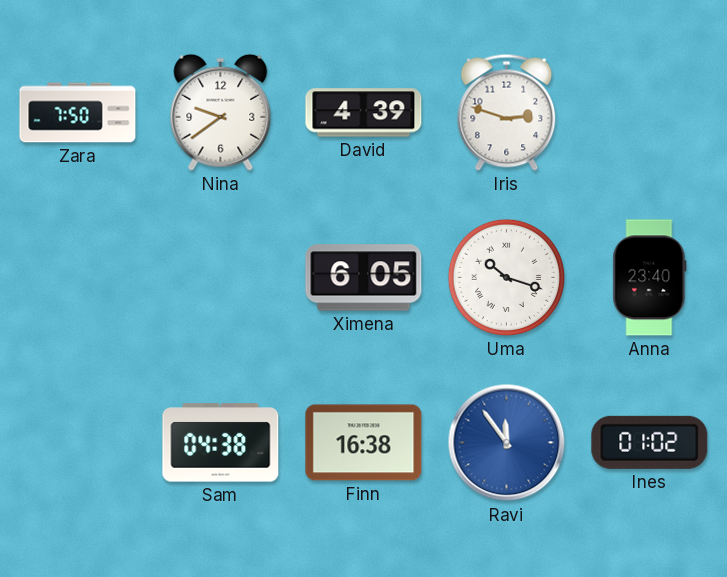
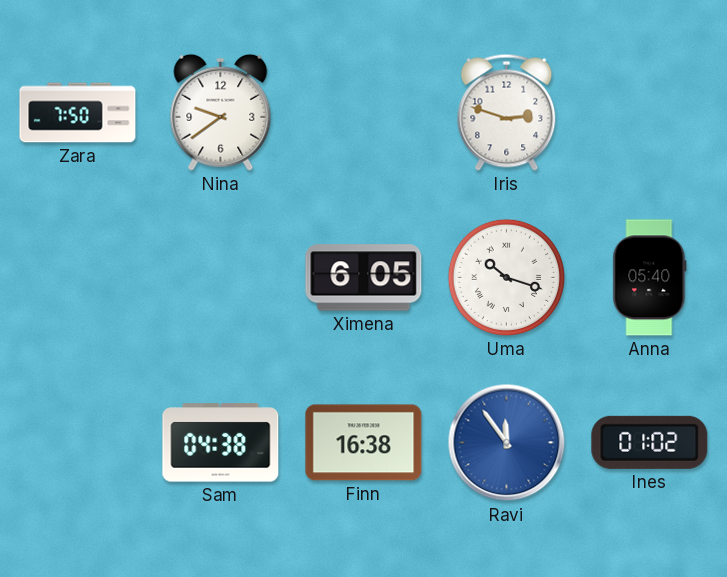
David: 4:39 -> none (364, 113)
Anna: 23:40 -> 05:40 (650, 278)
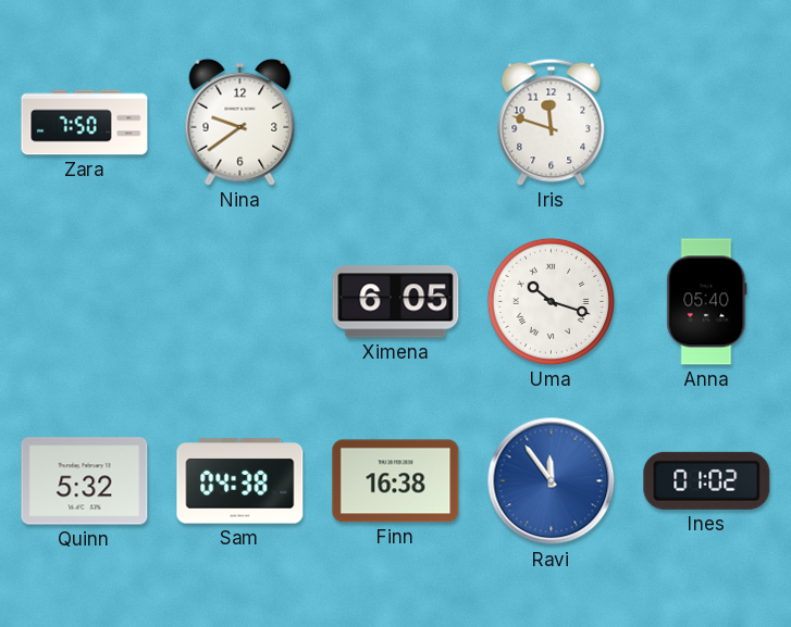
Iris: 2:48 -> 11:48 (552, 122)
Quinn: none -> 5:32 (85, 481)
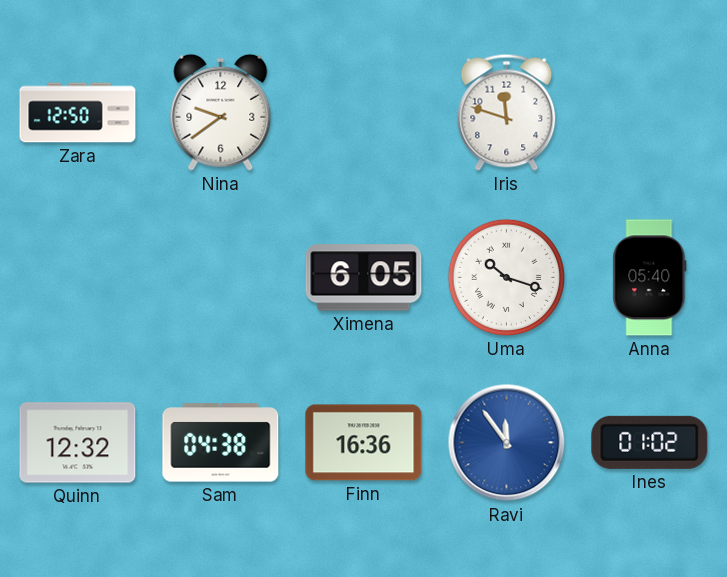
Zara: 7:50 -> 12:50 (78, 113)
Quinn: 5:32 -> 12:32 (78, 443)
Finn: 16:38 -> 16:36 (364, 443)
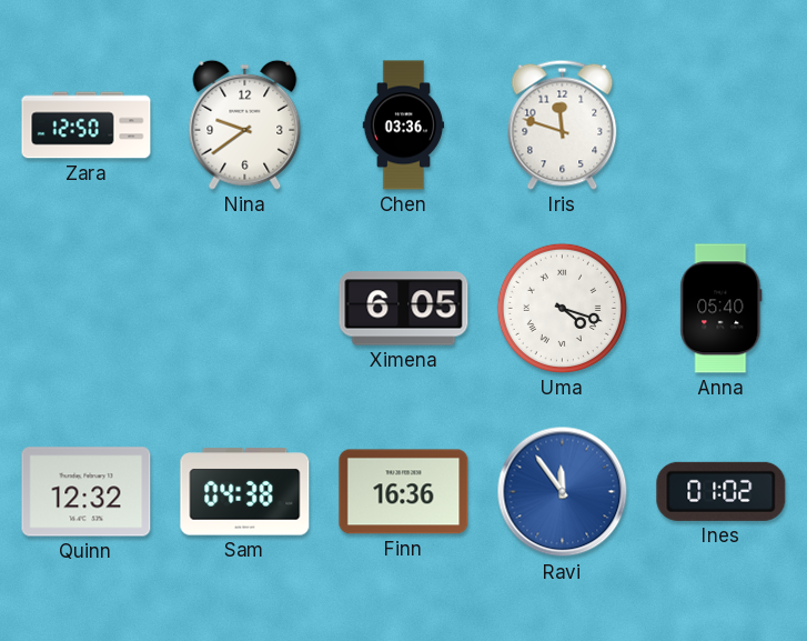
Chen: none -> 03:36 (404, 126)
Uma: 10:18 -> 4:18 (562, 308)
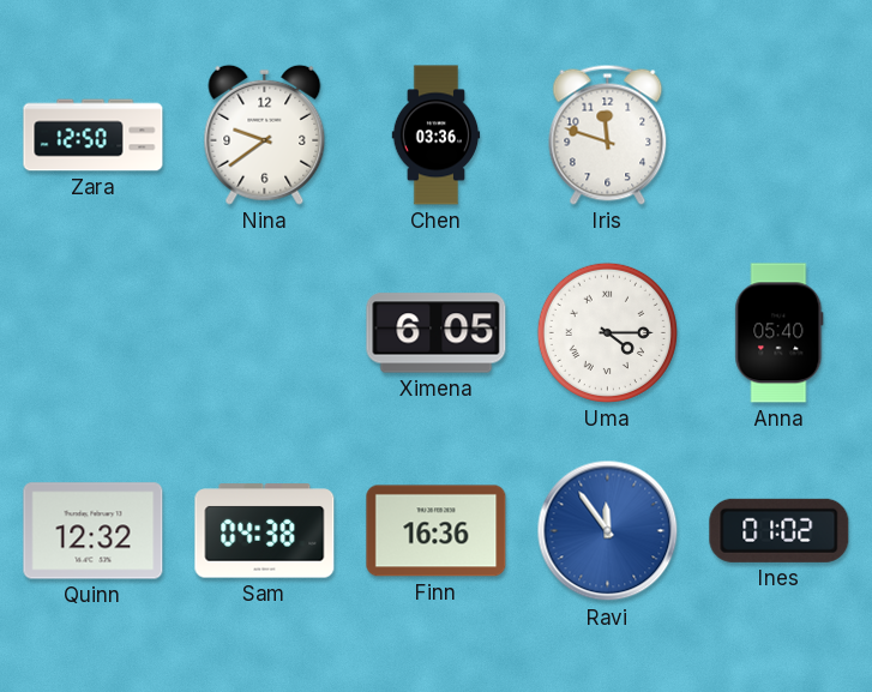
Uma: 4:18 -> 4:15 (607, 332)
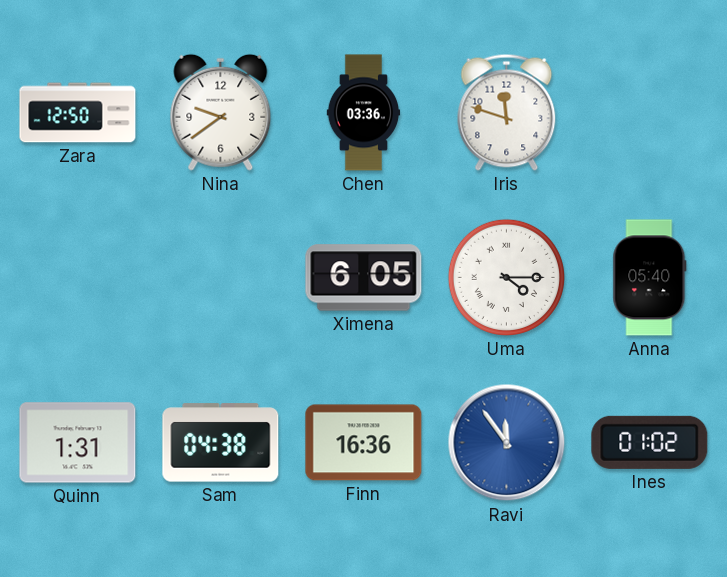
Quinn: 12:32 -> 1:31 (78, 443)
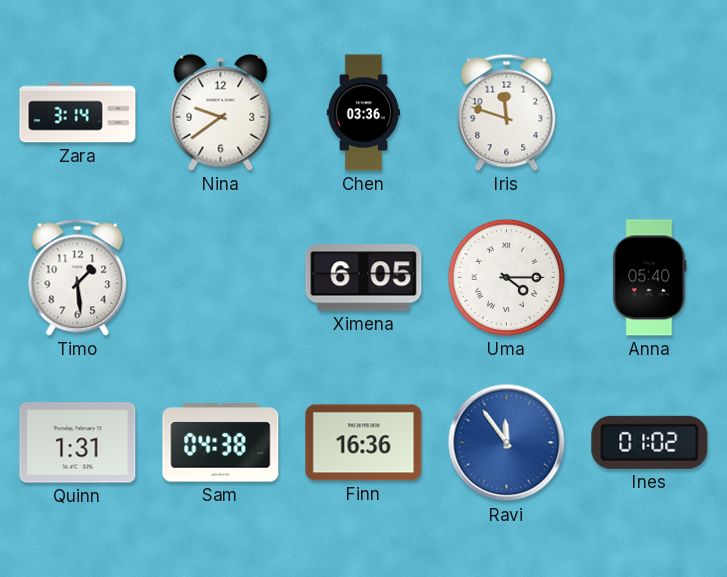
Zara: 12:50 -> 3:14 (78, 113)
Timo: none -> 1:29 (78, 277)
